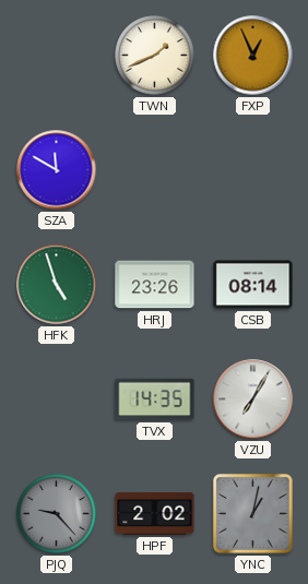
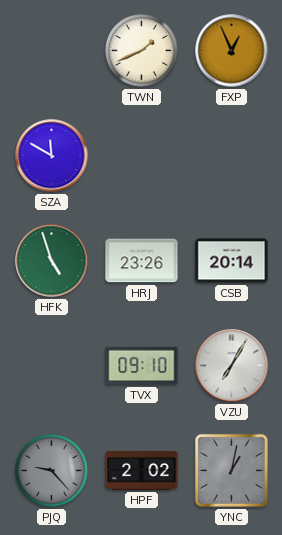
CSB: 08:14 -> 20:14 (232, 261)
TVX: 14:35 -> 09:10 (142, 366)
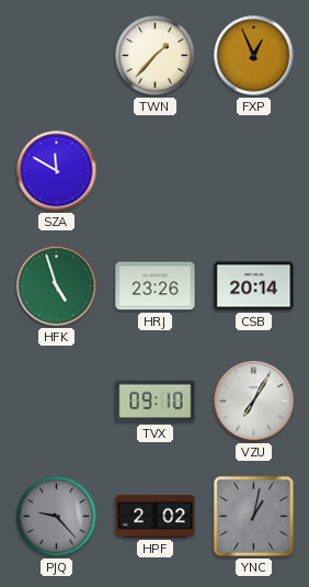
TWN: 1:41 -> 1:37 (156, 56)
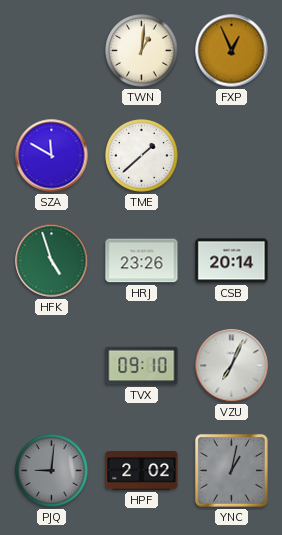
TWN: 1:37 -> 1:01 (142, 51)
TME: none -> 1:38 (142, 156)
VZU: 7:05 -> 7:04 (232, 366)
PJQ: 9:23 -> 9:01 (52, 471)
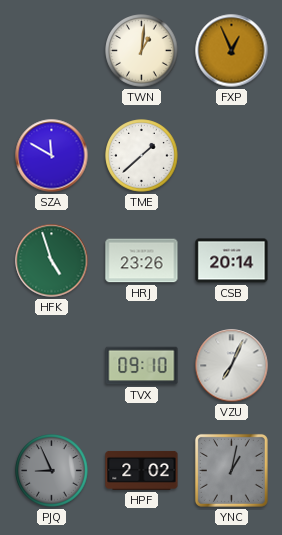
PJQ: 9:01 -> 8:56 (52, 471)
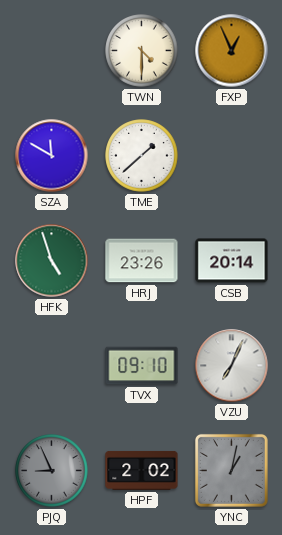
TWN: 1:01 -> 4:30 (142, 51)
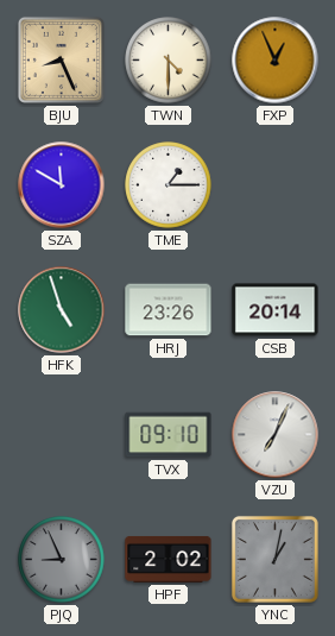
BJU: none -> 8:26 (61, 59)
TME: 1:38 -> 1:15 (169, 185)
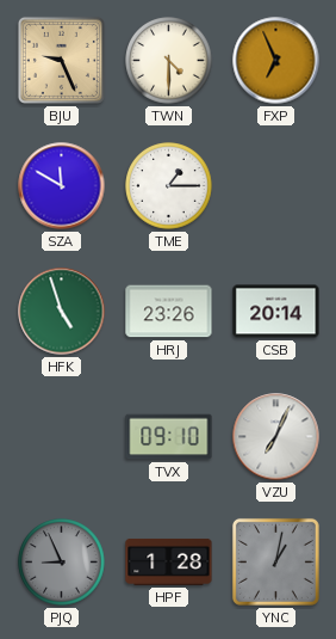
BJU: 8:26 -> 9:26 (61, 60)
FXP: 12:56 -> 6:56 (276, 61)
HPF: 2:02 -> 1:28 (169, 561)
